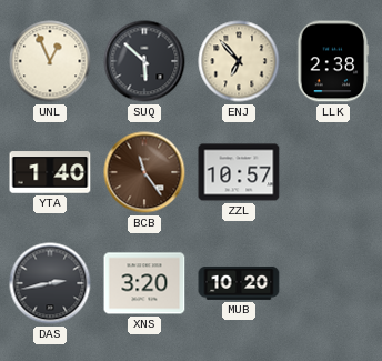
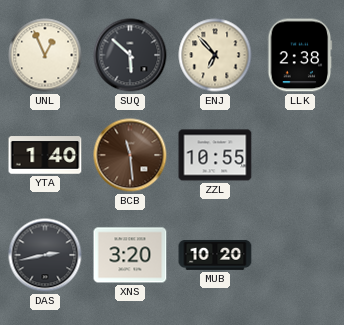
BCB: 11:24 -> 11:29 (130, 155)
ZZL: 10:57 -> 10:55 (215, 155)
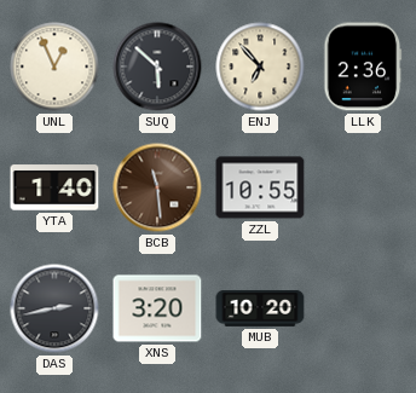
LLK: 2:38 -> 2:36 (363, 67)
